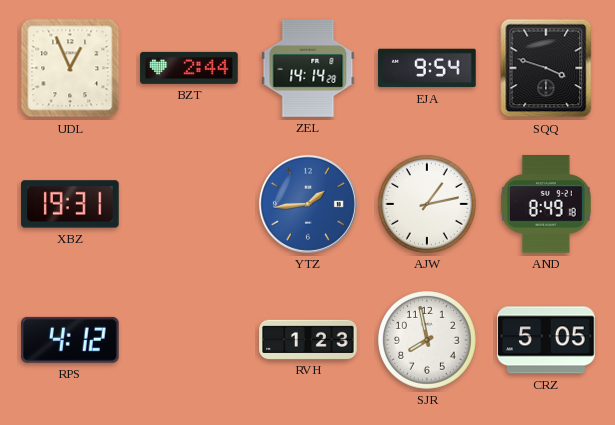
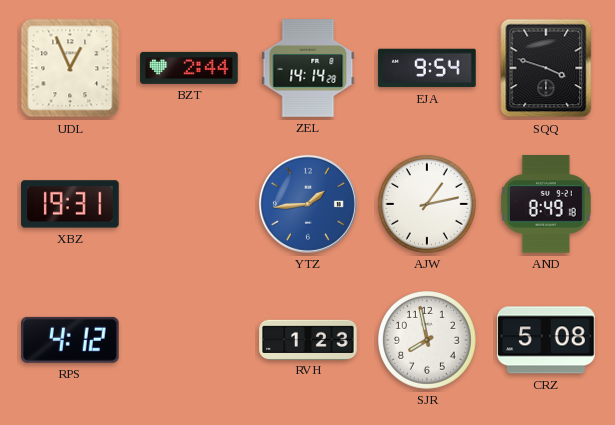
CRZ: 5:05 -> 5:08 (546, 340)
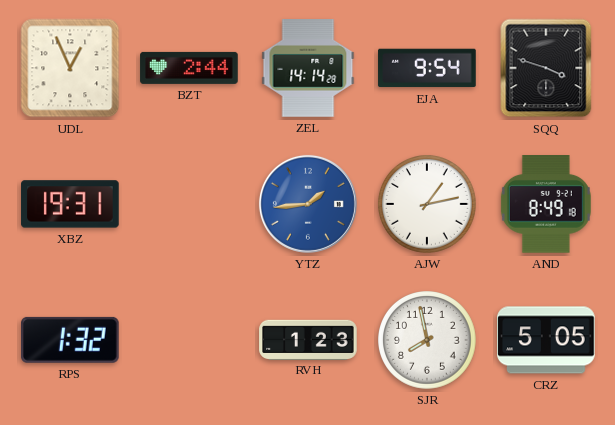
RPS: 4:12 -> 1:32 (71, 340)
CRZ: 5:08 -> 5:05 (546, 340)
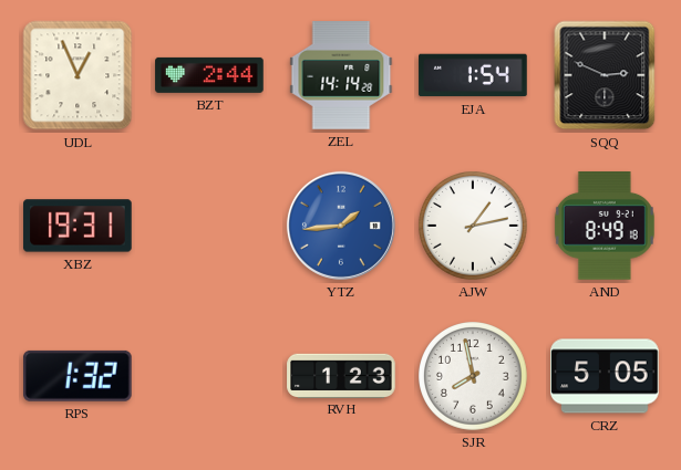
EJA: 9:54 -> 1:54 (473, 75)
SQQ: 3:48 -> 2:49 (605, 75)
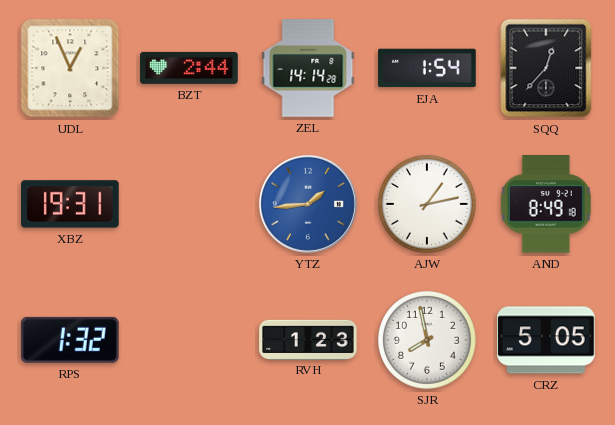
SQQ: 2:49 -> 12:37 (546, 68)
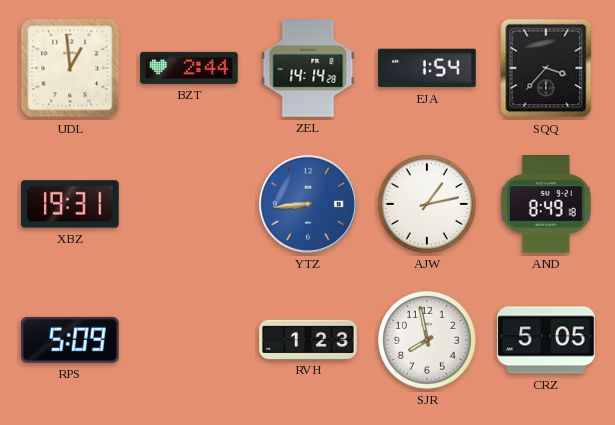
UDL: 12:56 -> 12:59 (70, 68)
SQQ: 12:37 -> 3:37 (546, 68)
YTZ: 1:44 -> 8:44 (308, 204)
RPS: 1:32 -> 5:09 (71, 340)
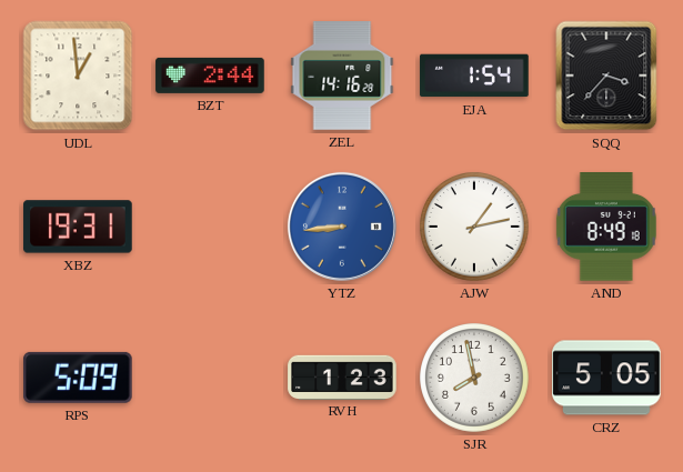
ZEL: 14:14 -> 14:16 (342, 76)
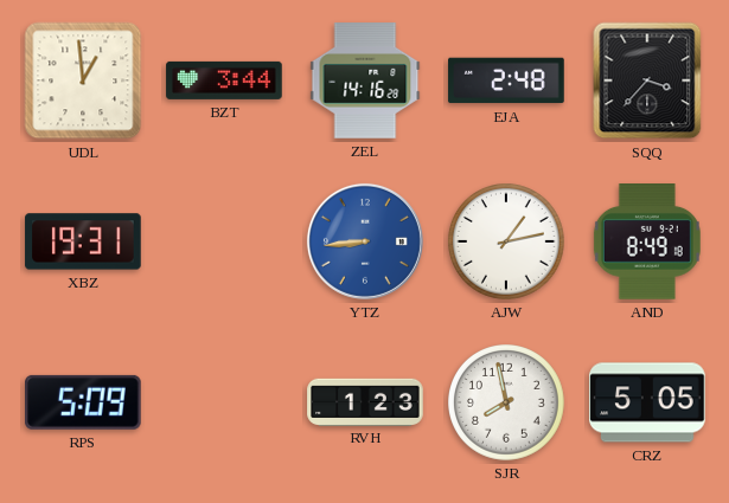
BZT: 2:44 -> 3:44 (224, 80)
EJA: 1:54 -> 2:48 (506, 80)
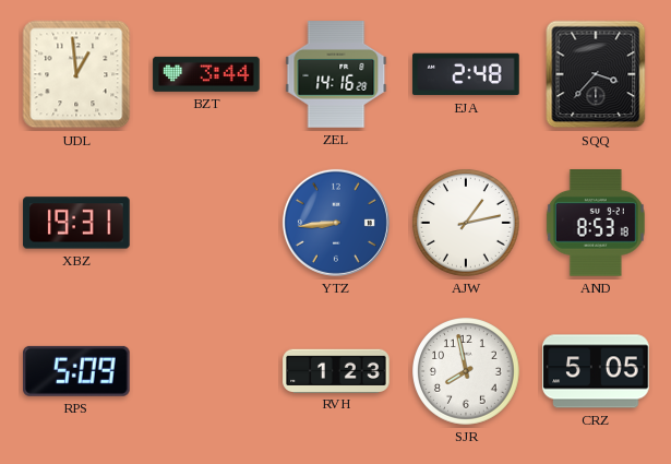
AND: 8:49 -> 8:53 (596, 223)
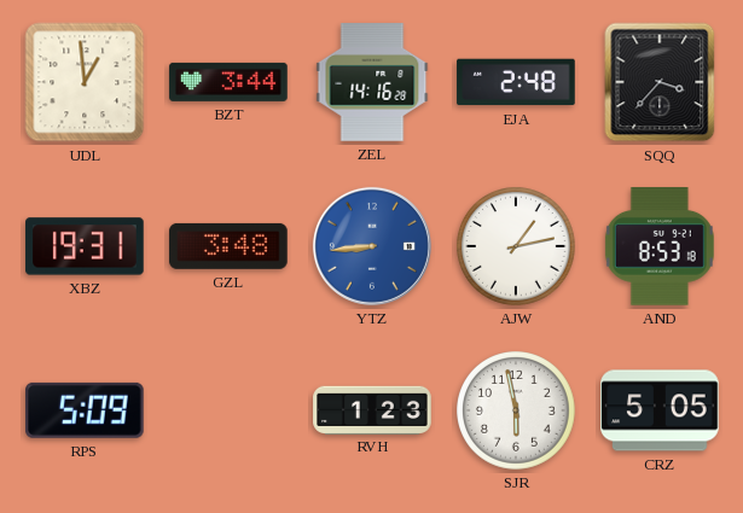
GZL: none -> 3:48 (228, 246)
SJR: 7:58 -> 5:58 (517, 412)
